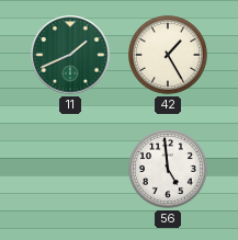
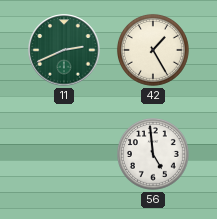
11: 1:41 -> 2:41 (64, 50)
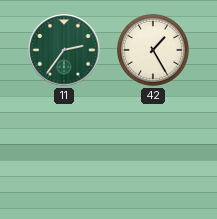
11: 2:41 -> 2:36 (64, 50)
56: 4:59 -> none (153, 154)
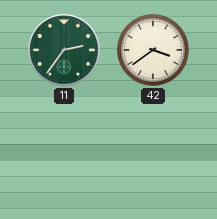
42: 1:25 -> 3:39 (153, 50)
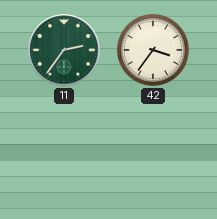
42: 3:39 -> 3:36 (153, 50)
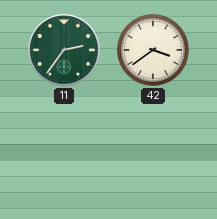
42: 3:36 -> 3:39 (153, 50)
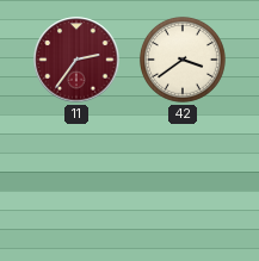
11 dial: green -> burgundy (76, 60)
